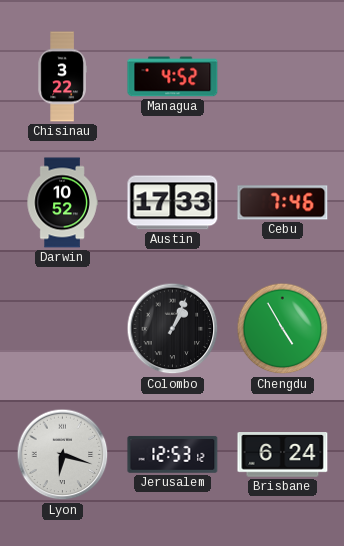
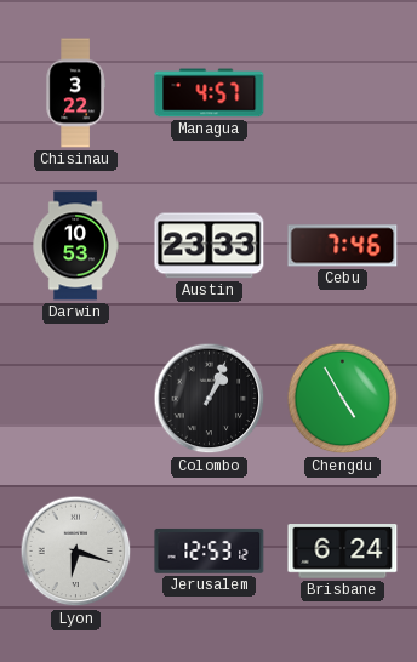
Managua: 4:52 -> 4:57 (210, 93)
Darwin: 10:52 -> 10:53 (75, 246)
Austin: 17:33 -> 23:33 (210, 246)
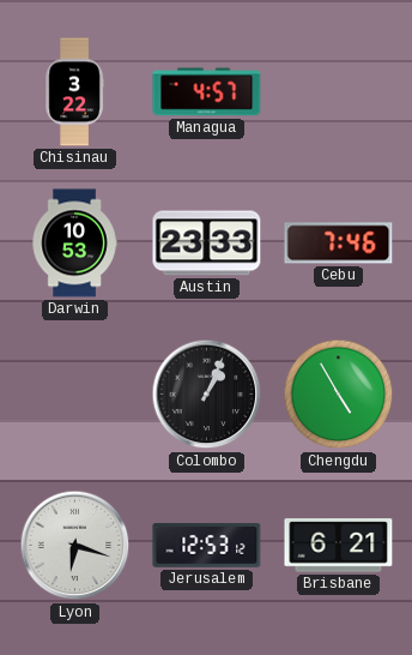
Brisbane: 6:24 -> 6:21 (339, 546)
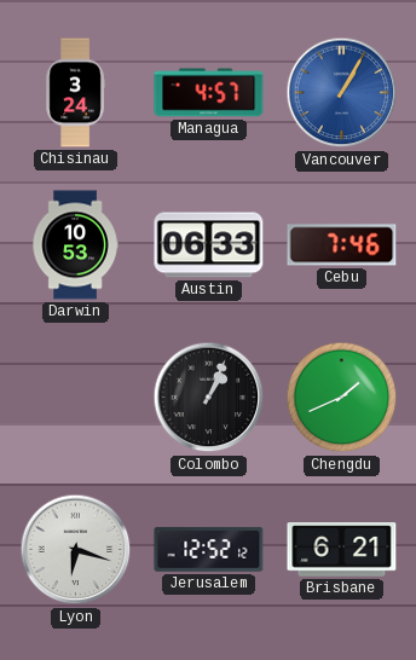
Chisinau: 3:22 -> 3:24 (75, 93)
Vancouver: none -> 1:05 (342, 93)
Austin: 23:33 -> 06:33 (209, 245)
Chengdu: 4:55 -> 1:41 (342, 398)
Jerusalem: 12:53 -> 12:52 (209, 549)
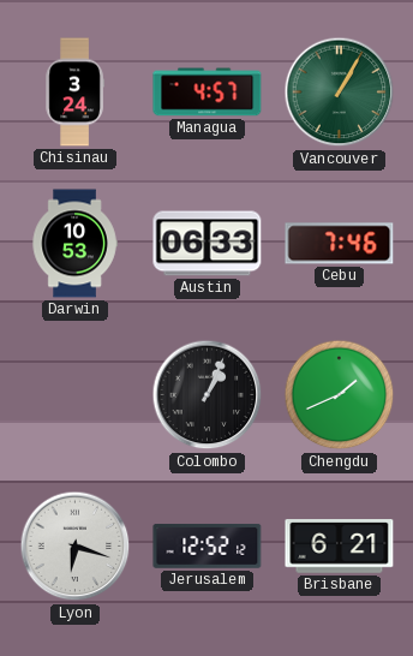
Vancouver dial: blue -> green (340, 93)
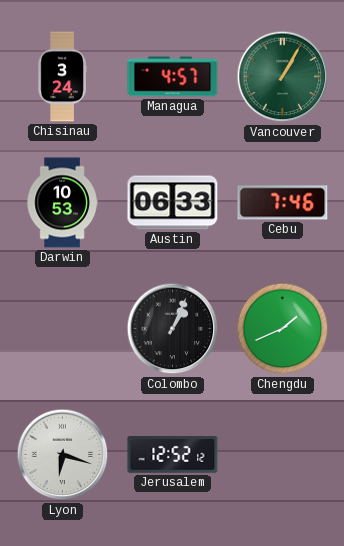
Brisbane: 6:21 -> none (340, 547)
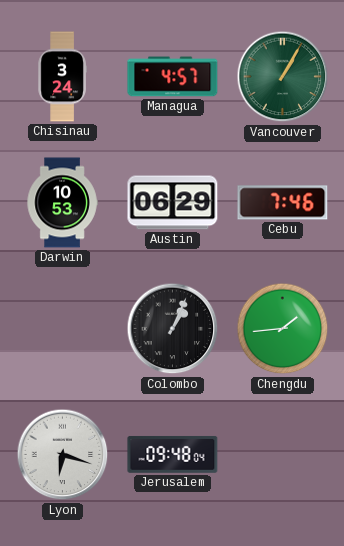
Austin: 06:33 -> 06:29 (173, 203)
Chengdu: 1:41 -> 1:44 (283, 329)
Jerusalem: 12:52 -> 09:48 (173, 454)
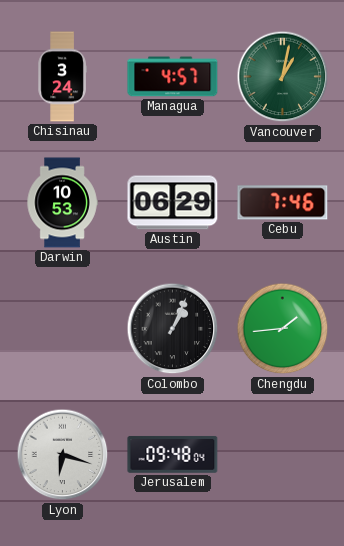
Vancouver: 1:05 -> 1:02 (283, 77)
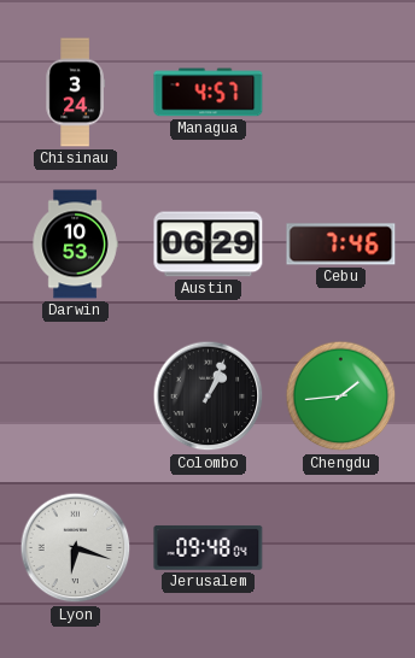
Vancouver: 1:02 -> none (283, 77)
